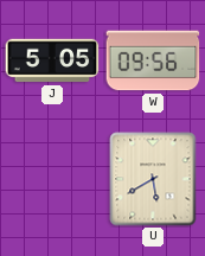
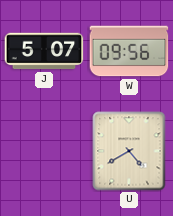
J: 5:05 -> 5:07 (44, 51)
U: 5:40 -> 4:40 (129, 151)
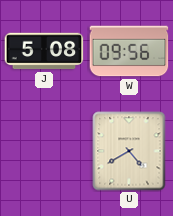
J: 5:07 -> 5:08 (44, 51)
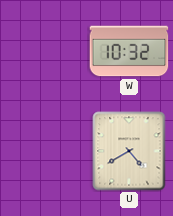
J: 5:08 -> none (44, 51)
W: 09:56 -> 10:32 (129, 51)
